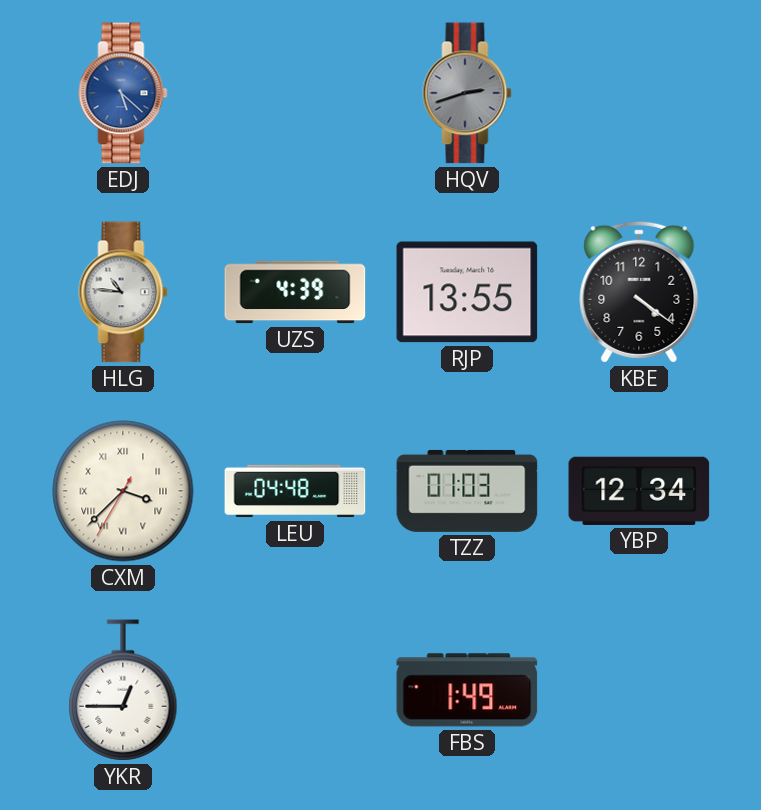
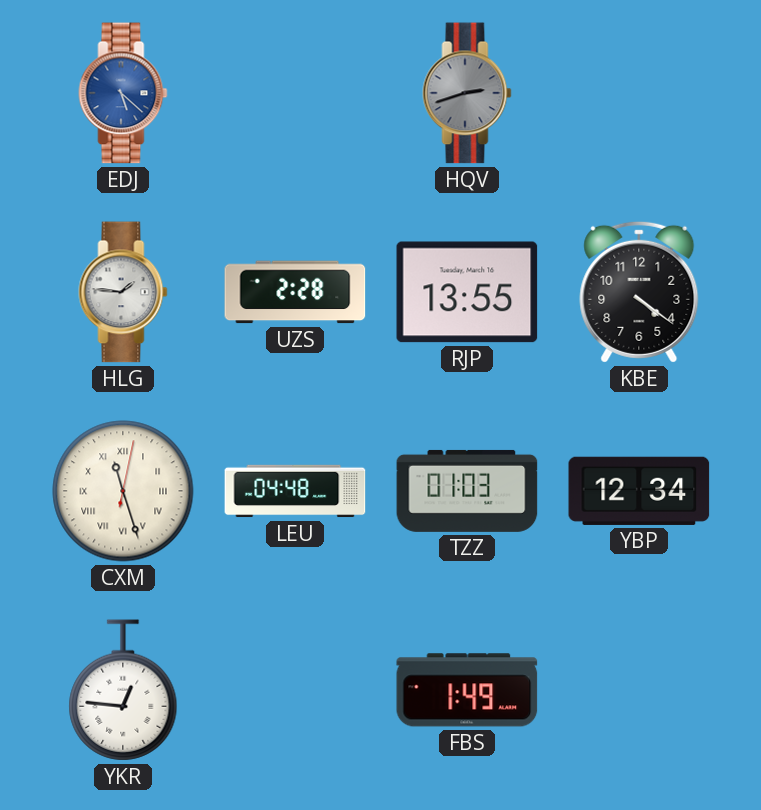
HLG: 10:46 -> 1:46 (123, 292)
UZS: 4:39 -> 2:28 (295, 292)
CXM: 3:37 -> 11:27 (123, 491)
YKR: 12:45 -> 12:46 (123, 690)
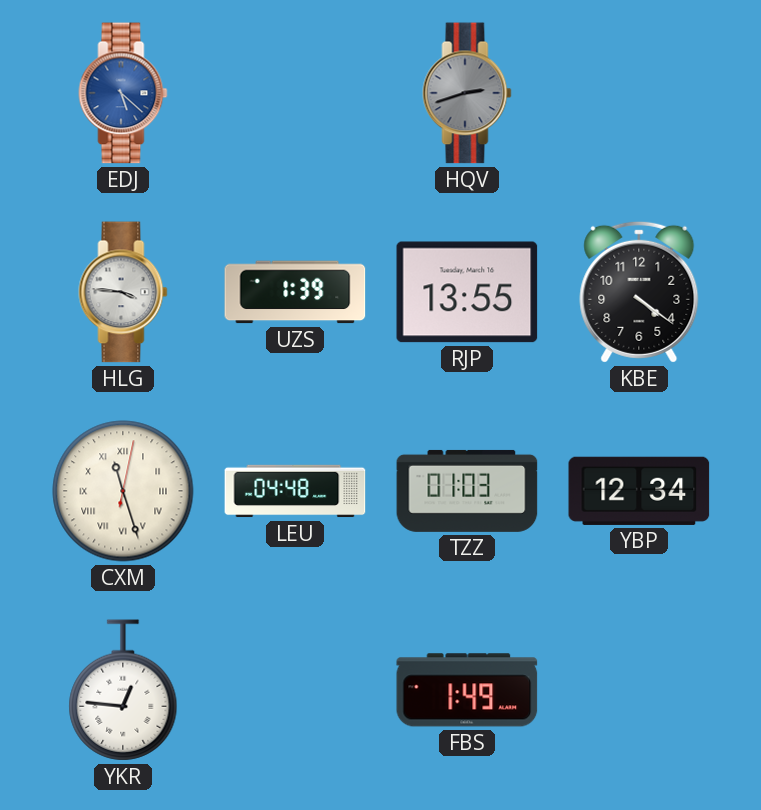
HLG: 1:46 -> 3:46 (123, 292)
UZS: 2:28 -> 1:39 (295, 292)
